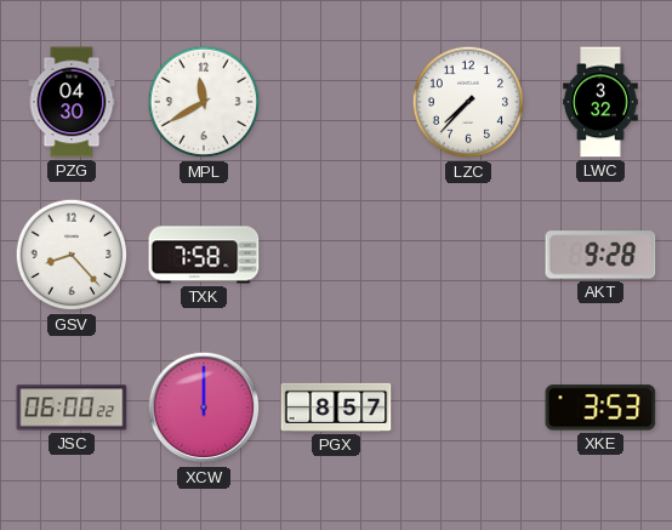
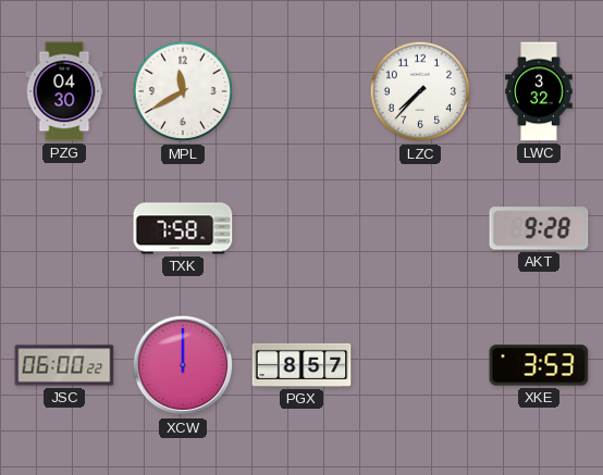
GSV: 8:23 -> none (72, 255)
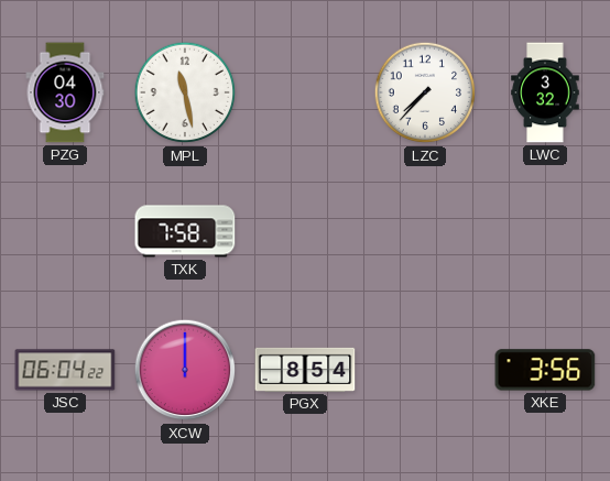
MPL: 11:40 -> 11:28 (185, 92)
AKT: 9:28 -> none (539, 228)
JSC: 06:00 -> 06:04 (65, 370)
PGX: 8:57 -> 8:54 (305, 370)
XKE: 3:53 -> 3:56 (545, 370)
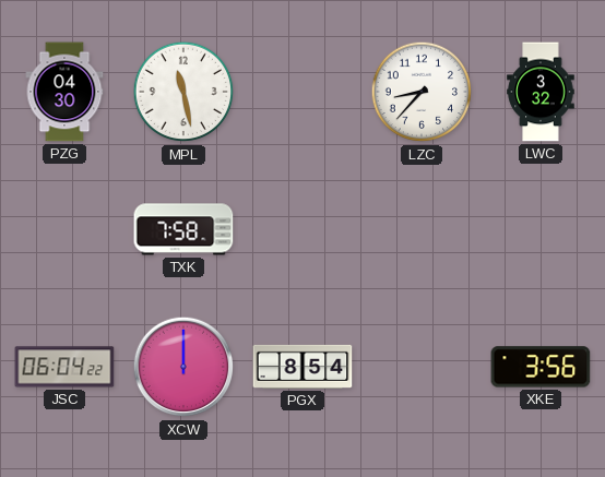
LZC: 7:37 -> 8:37 (422, 92)
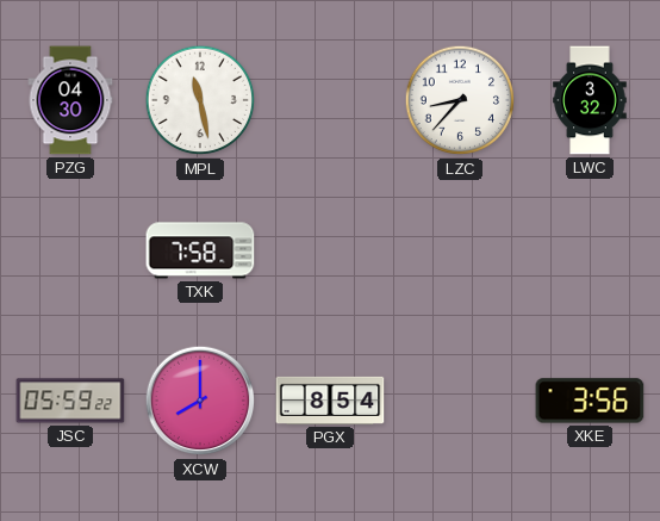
JSC: 06:04 -> 05:59 (70, 401)
XCW: 12:00 -> 8:00 (200, 401)
